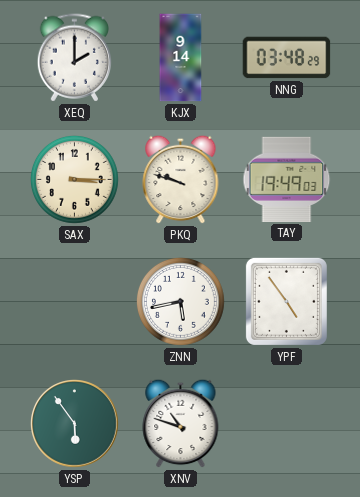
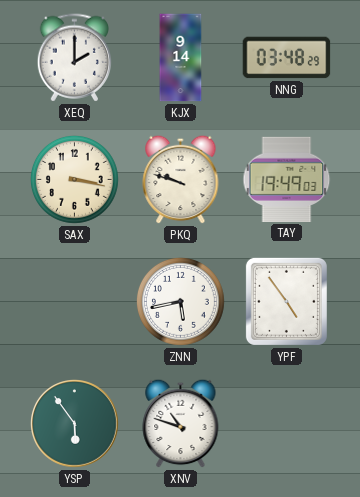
SAX: 3:15 -> 3:17 (75, 180)
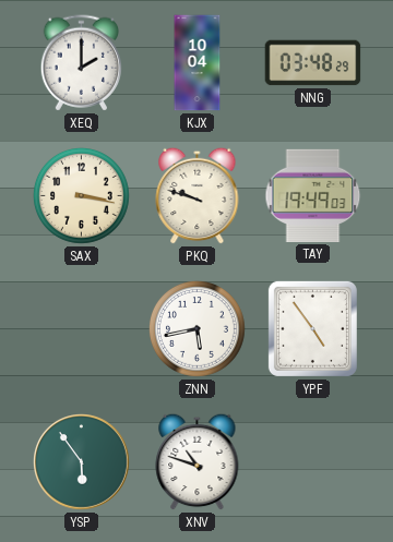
KJX: 9:14 -> 10:04 (198, 63)
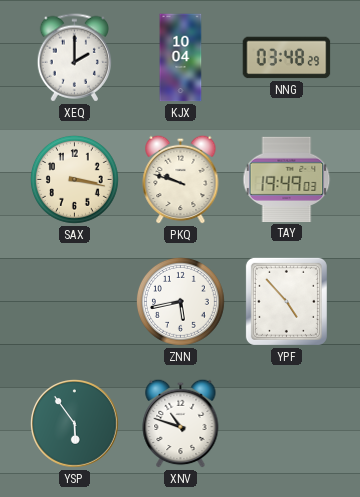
YPF: 4:54 -> 4:53 (286, 301)
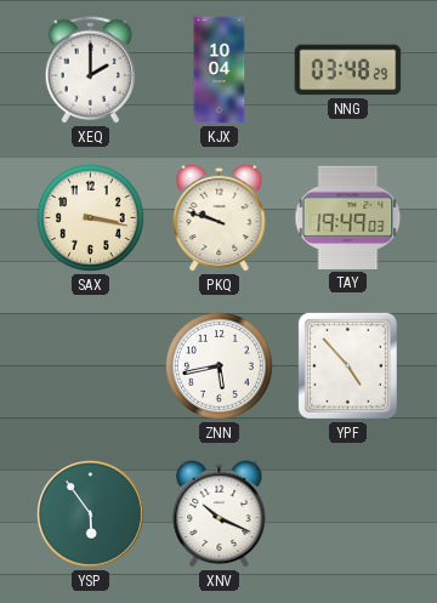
XNV: 10:48 -> 10:19 (220, 513)
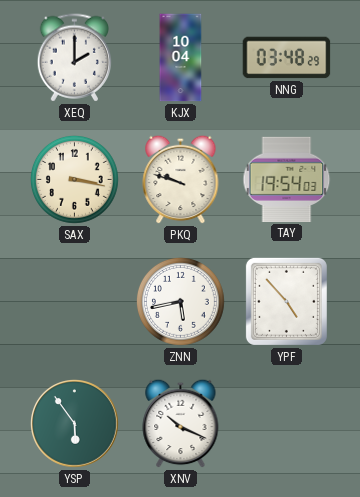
TAY: 19:49 -> 19:54 (287, 179)
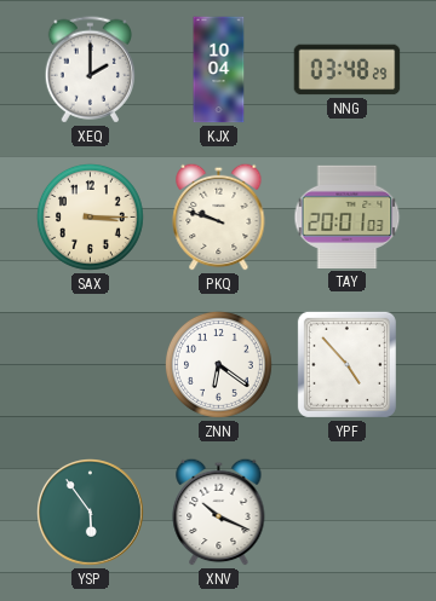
SAX: 3:17 -> 3:15 (91, 218)
TAY: 19:54 -> 20:01 (348, 216)
ZNN: 5:43 -> 6:21 (219, 365)
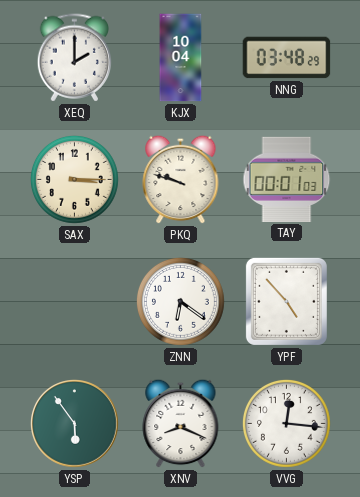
TAY: 20:01 -> 00:01 (287, 179)
XNV: 10:19 -> 8:19 (181, 423)
VVG: none -> 12:16 (287, 424)
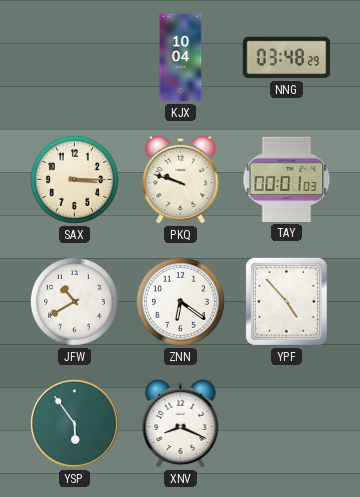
XEQ: 2:00 -> none (74, 58)
JFW: none -> 10:40 (75, 302)
VVG: 12:16 -> none (287, 424)
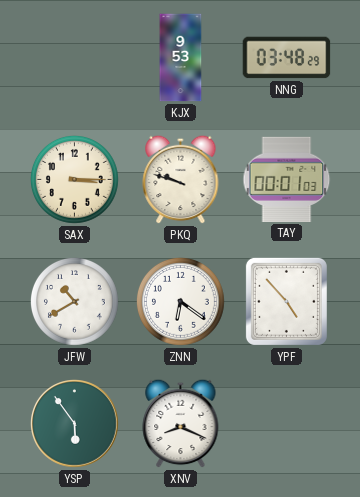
KJX: 10:04 -> 9:53 (181, 58)
